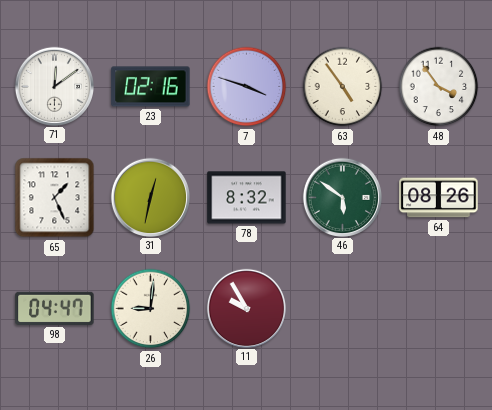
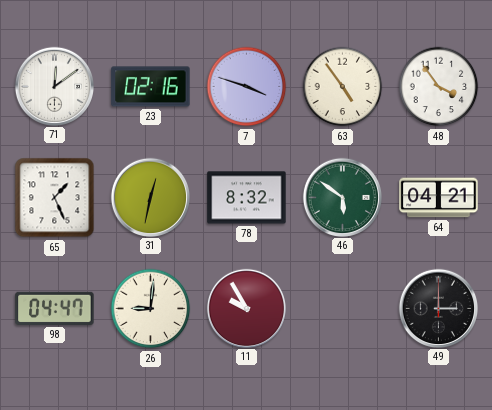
64: 08:26 -> 04:21 (439, 198)
49: none -> 3:00 (438, 308)
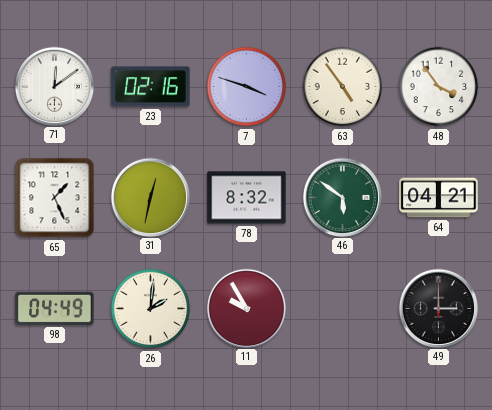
98: 04:47 -> 04:49 (55, 308)
26: 9:01 -> 2:01 (151, 309)
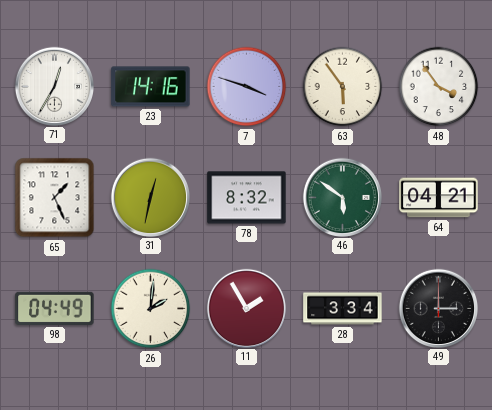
71: 12:09 -> 12:35 (54, 86)
23: 02:16 -> 14:16 (151, 87)
63: 4:54 -> 5:54 (343, 87)
11: 9:55 -> 1:55 (246, 308)
28: none -> 3:34 (343, 309)
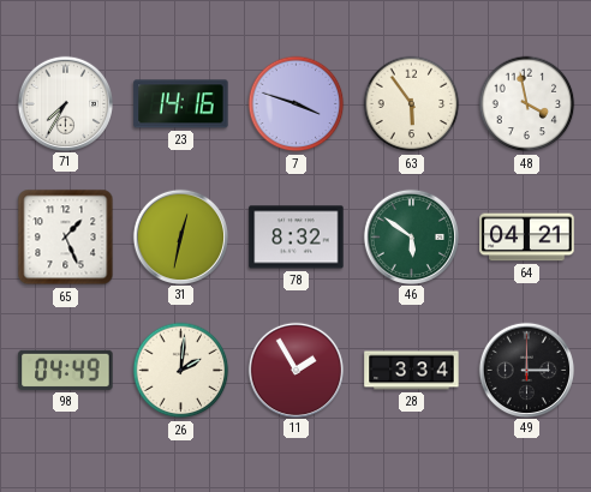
71: 12:35 -> 7:35 (65, 103)
48: 3:54 -> 3:58 (527, 104)
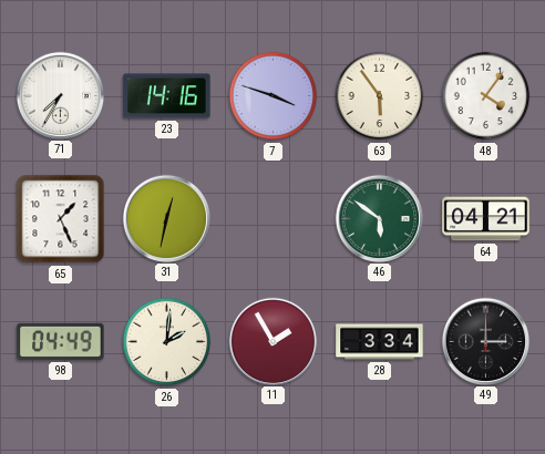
48: 3:58 -> 4:06 (486, 96)
78: 8:32 -> none (297, 238)
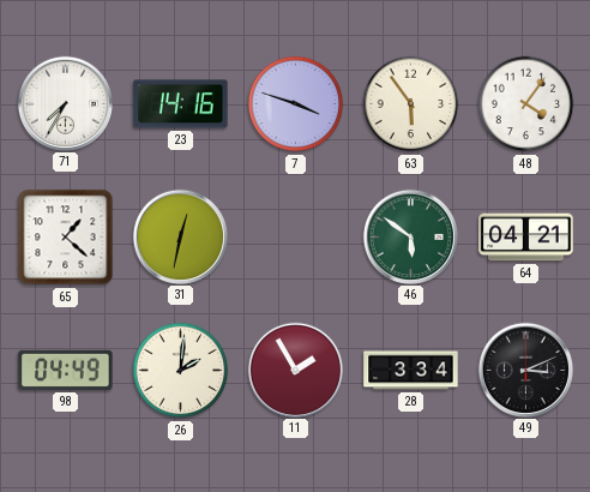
65: 1:26 -> 1:22 (66, 238)
49: 3:00 -> 3:11 (525, 370)
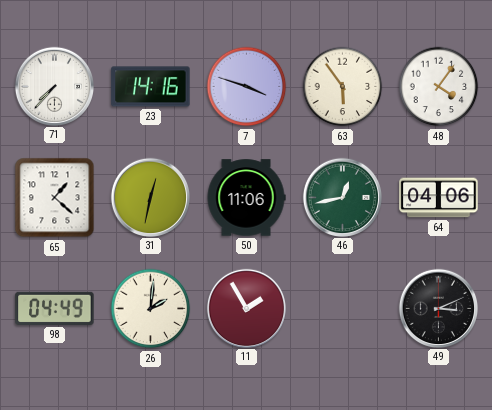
71: 7:35 -> 7:37 (54, 86)
50: none -> 11:06 (246, 198)
46: 5:51 -> 12:43 (342, 197)
64: 04:21 -> 04:06 (439, 198)
28: 3:34 -> none (411, 371)
